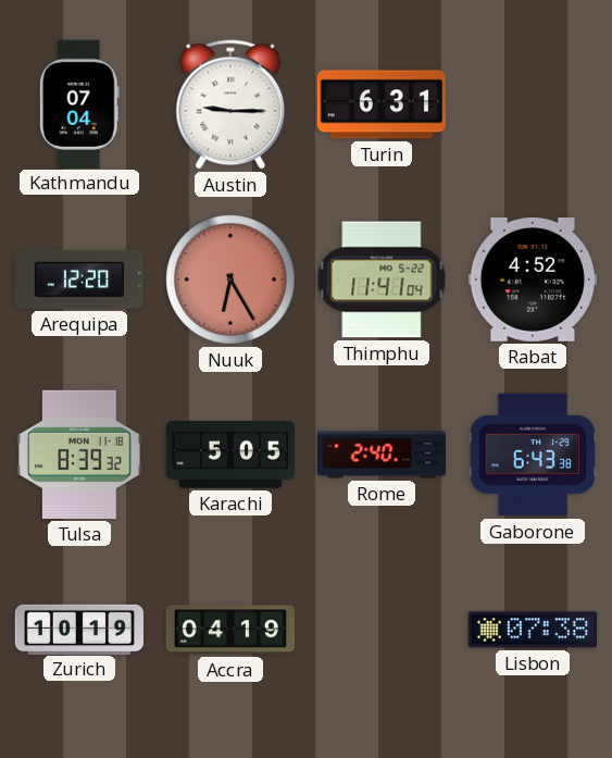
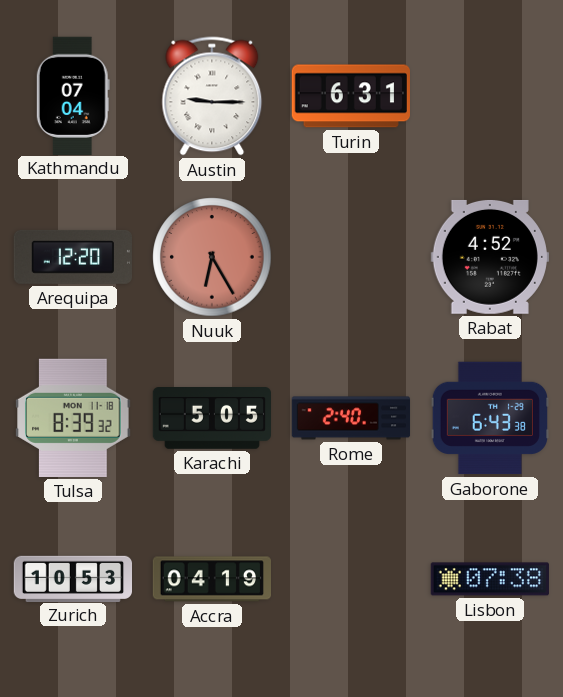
Thimphu: 11:41 -> none (382, 279)
Zurich: 10:19 -> 10:53 (73, 578)
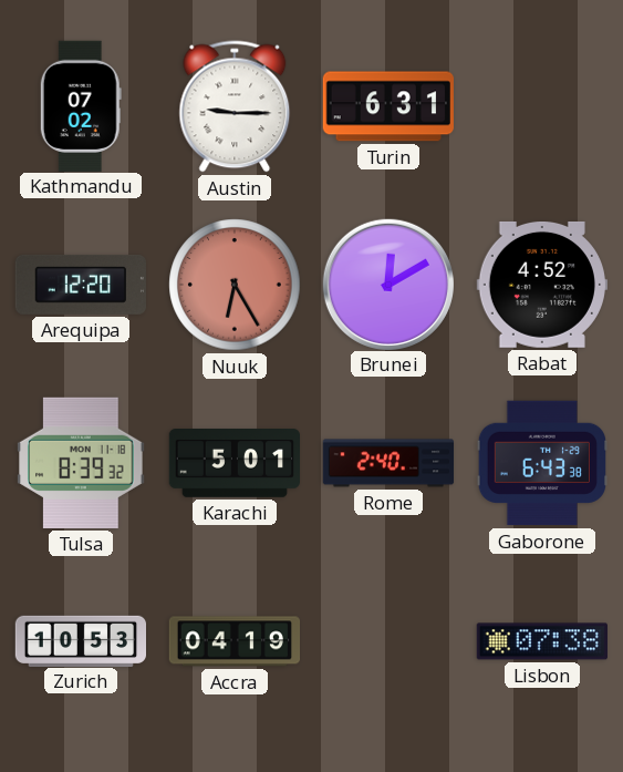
Kathmandu: 07:04 -> 07:02 (81, 105)
Brunei: none -> 12:10 (387, 284)
Karachi: 5:05 -> 5:01 (233, 464)
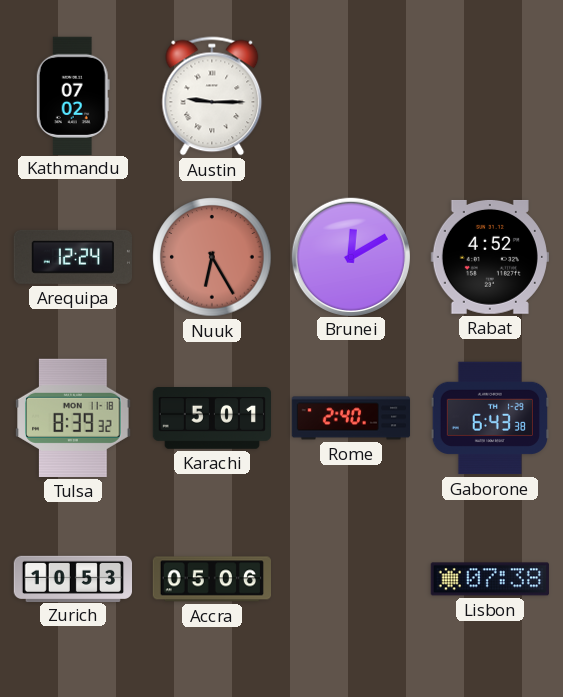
Turin: 6:31 -> none (388, 106)
Arequipa: 12:20 -> 12:24 (73, 257)
Accra: 04:19 -> 05:06 (211, 579)
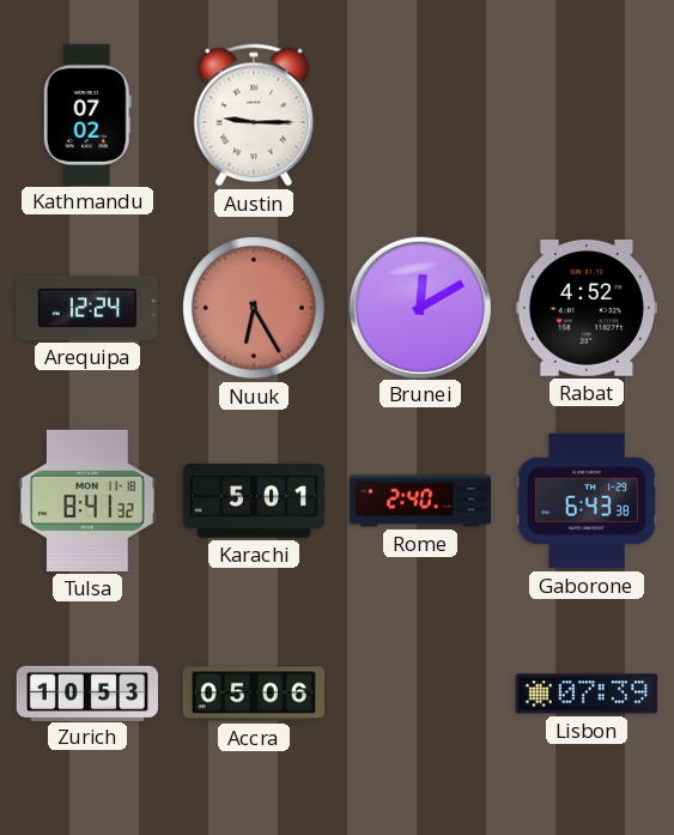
Tulsa: 8:39 -> 8:41 (87, 501)
Lisbon: 07:38 -> 07:39 (587, 694)
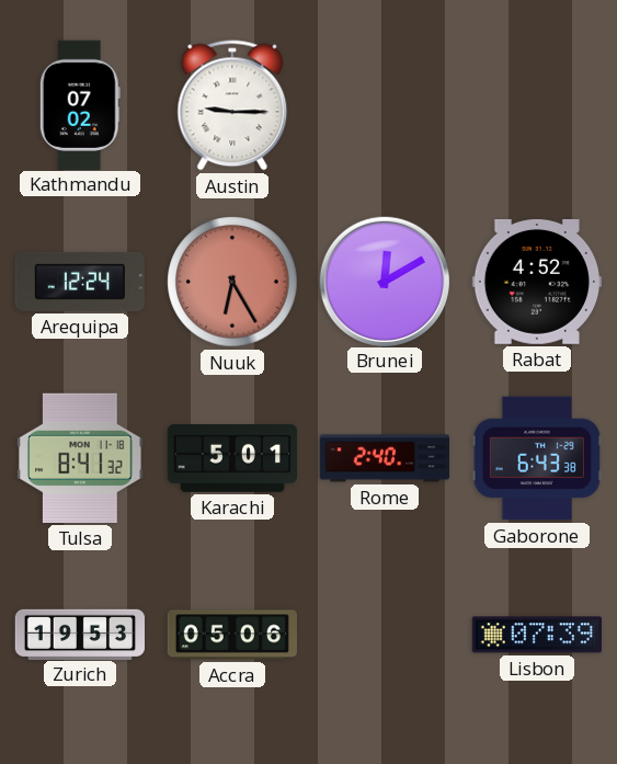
Zurich: 10:53 -> 19:53 (80, 634)
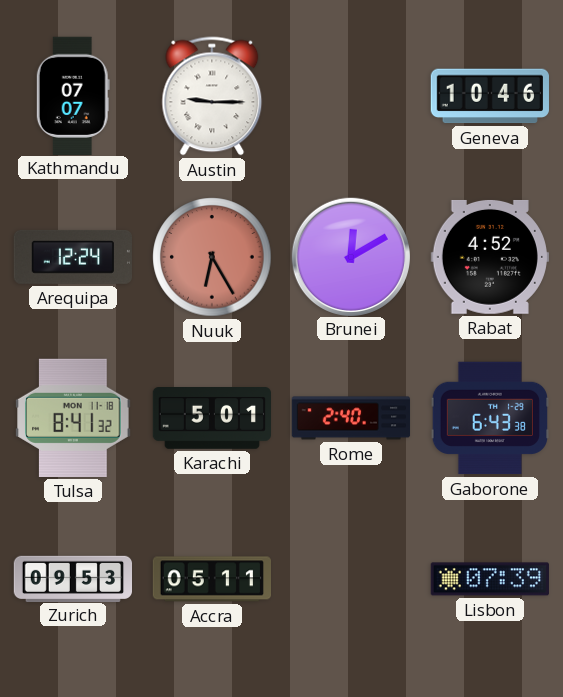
Kathmandu: 07:02 -> 07:07 (73, 95)
Geneva: none -> 10:46 (490, 96)
Zurich: 19:53 -> 09:53 (73, 578)
Accra: 05:06 -> 05:11 (211, 579)
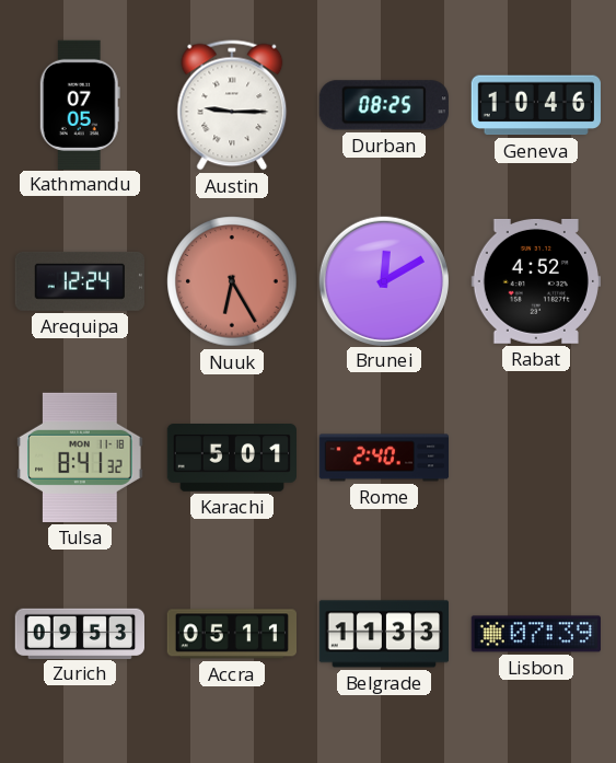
Kathmandu: 07:07 -> 07:05 (80, 104)
Durban: none -> 08:25 (384, 105)
Gaborone: 6:43 -> none (489, 418)
Belgrade: none -> 11:33 (383, 634)
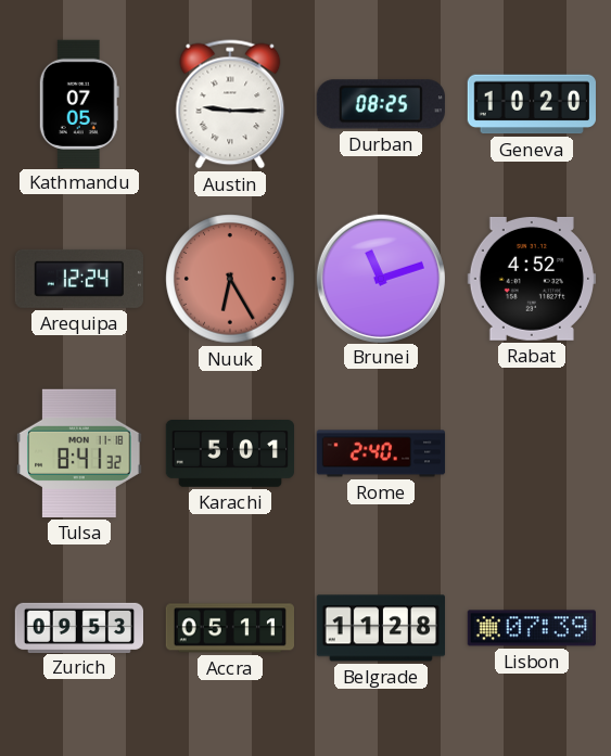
Geneva: 10:46 -> 10:20 (532, 104)
Brunei: 12:10 -> 11:12 (380, 278)
Belgrade: 11:33 -> 11:28 (380, 628)
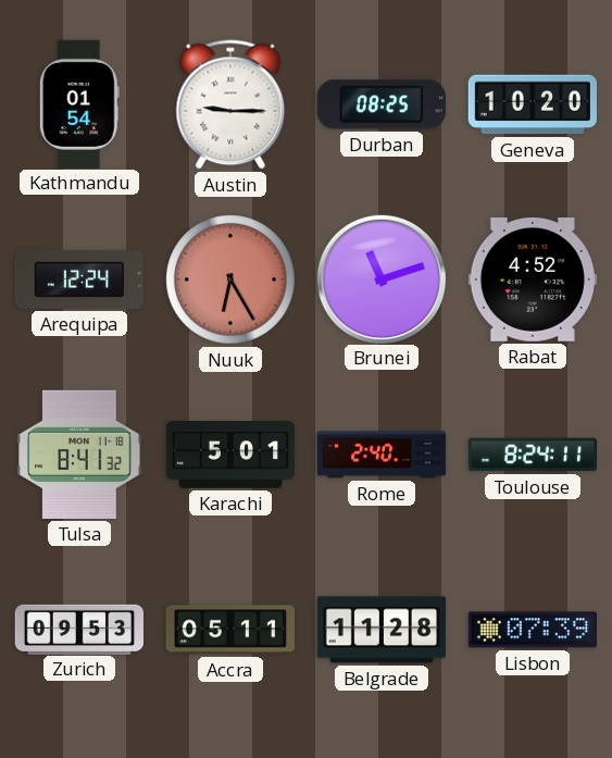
Kathmandu: 07:05 -> 01:54 (79, 103)
Toulouse: none -> 8:24 (532, 455)
